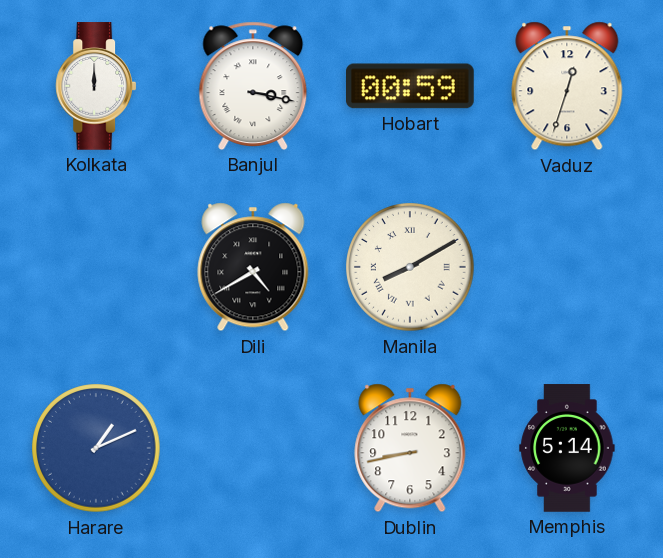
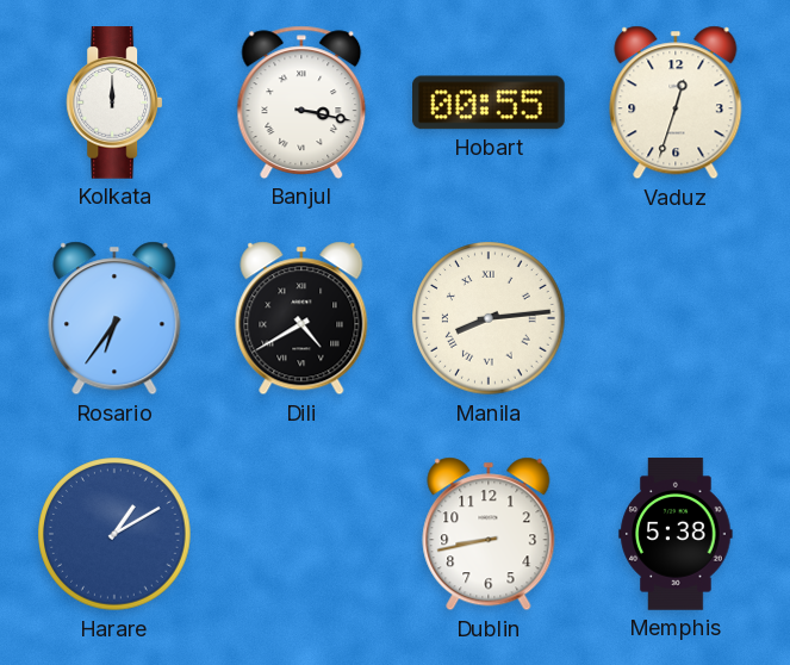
Hobart: 00:59 -> 00:55 (490, 102)
Rosario: none -> 6:36 (114, 318)
Manila: 8:10 -> 8:14 (489, 318)
Harare: 1:11 -> 1:10 (114, 534)
Memphis: 5:14 -> 5:38 (676, 534)
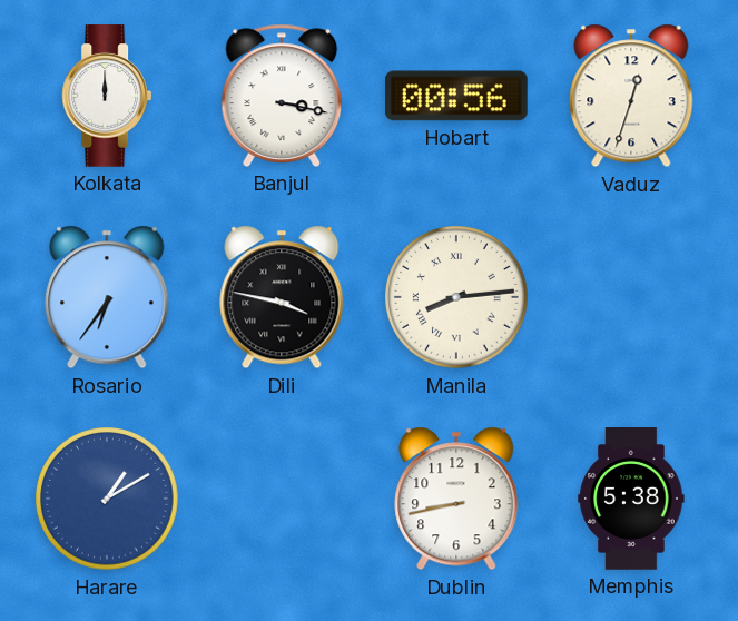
Hobart: 00:55 -> 00:56 (457, 96)
Dili: 4:40 -> 3:47 (282, 297)
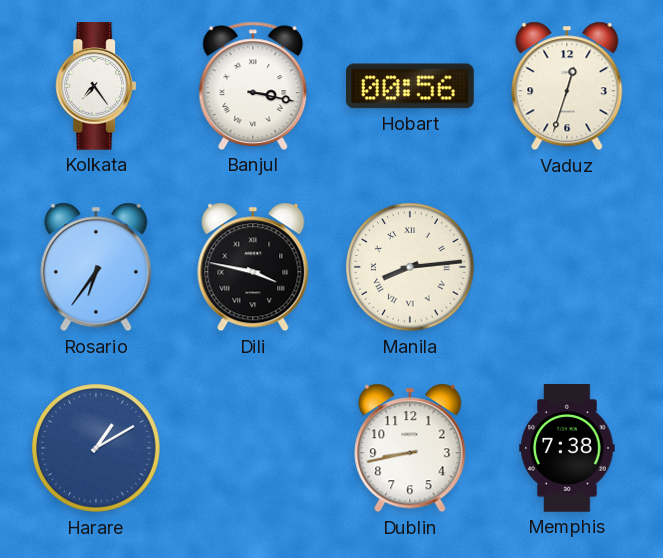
Kolkata: 12:00 -> 7:24 (96, 86)
Memphis: 5:38 -> 7:38 (567, 448)
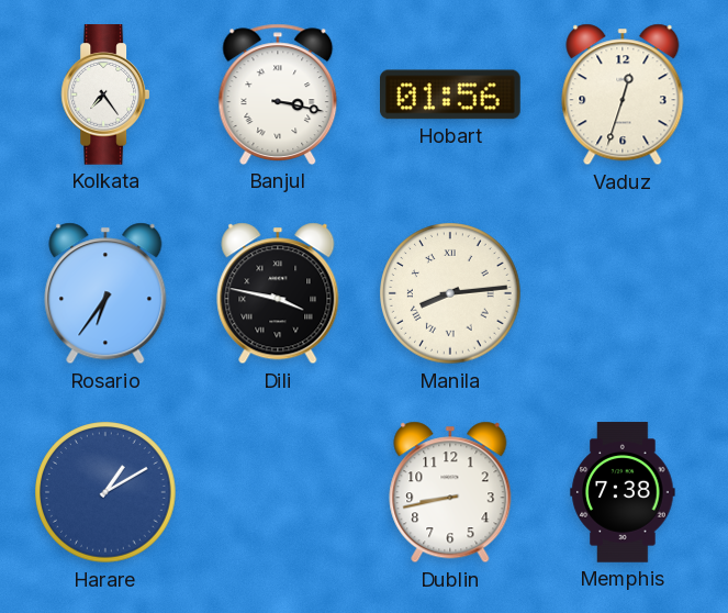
Hobart: 00:56 -> 01:56 (451, 94)
